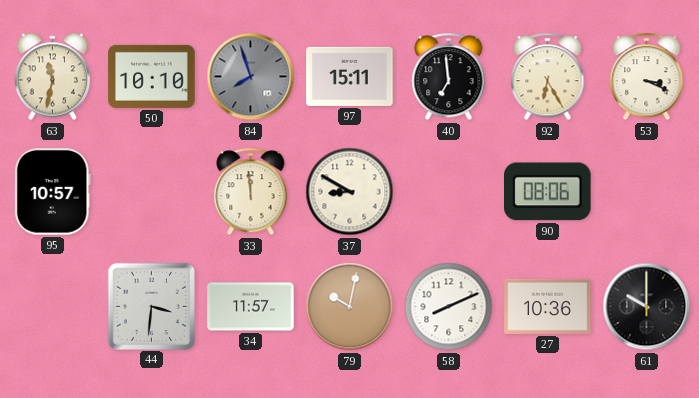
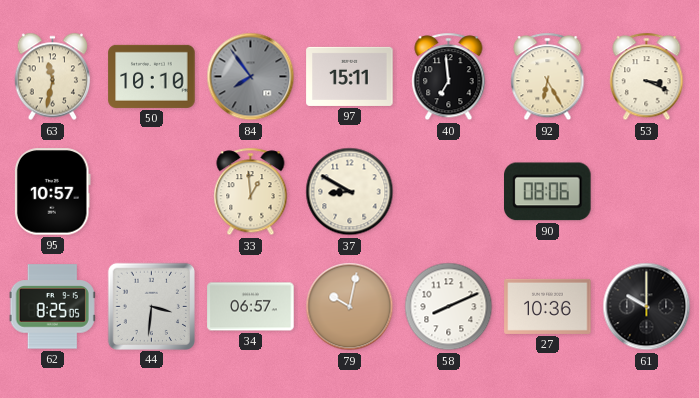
84: 7:57 -> 7:54 (251, 77)
33: 11:59 -> 12:59 (251, 192)
62: none -> 8:25 (52, 307)
34: 11:57 -> 06:57 (251, 307)
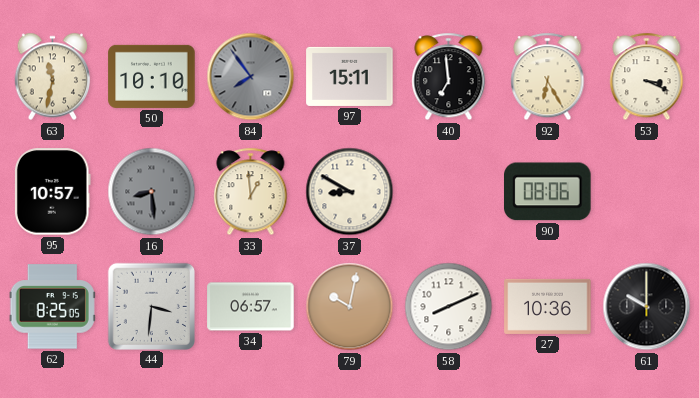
16: none -> 8:29 (152, 192)
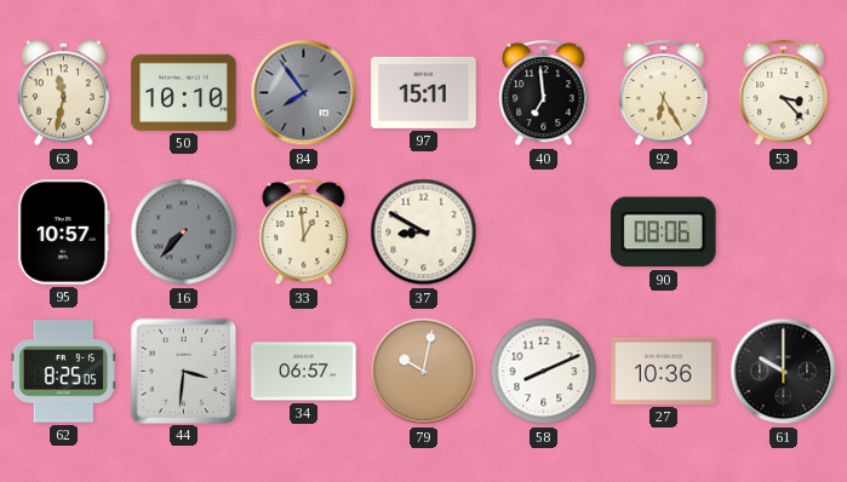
53: 3:19 -> 3:23 (784, 93)
16: 8:29 -> 7:37 (184, 233)
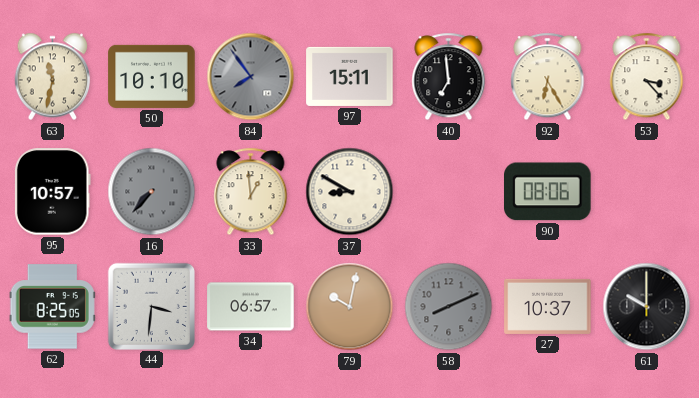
58 dial: white -> grey (449, 307)
27: 10:36 -> 10:37 (548, 306)
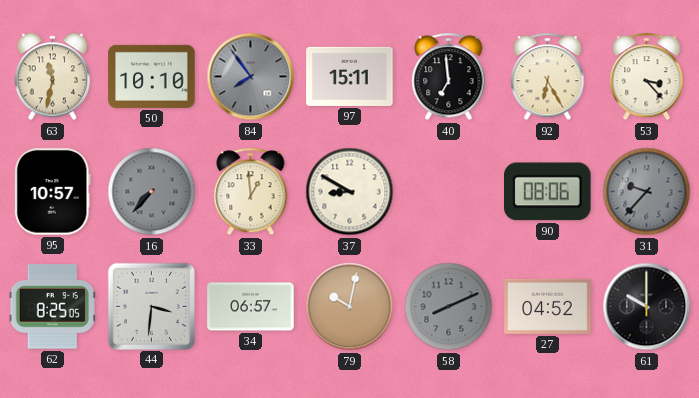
31: none -> 9:37 (647, 192)
27: 10:37 -> 04:52 (548, 306)
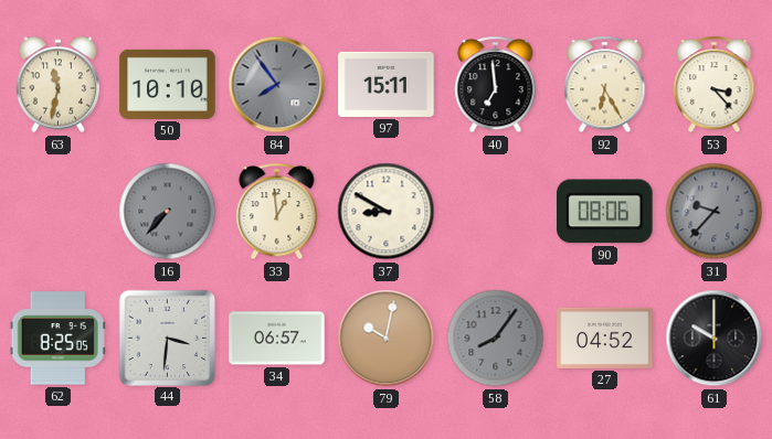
95: 10:57 -> none (52, 192)
58: 8:11 -> 8:06 (496, 339)
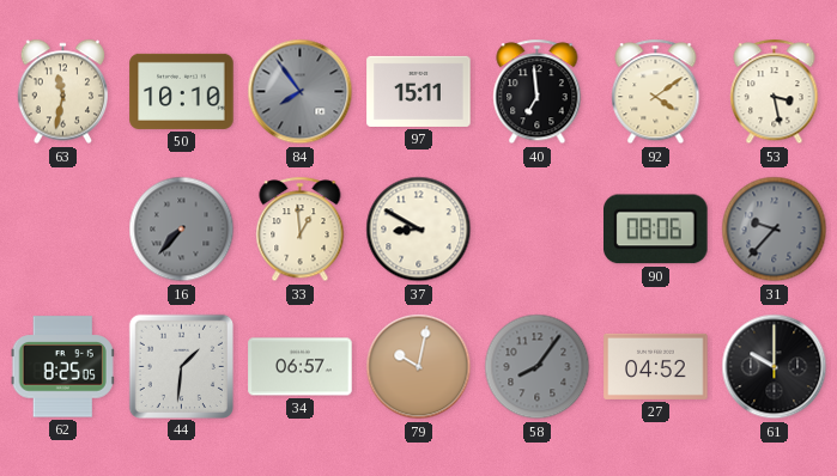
92: 6:25 -> 4:09 (656, 92)
53: 3:23 -> 3:28 (775, 92)
44: 3:31 -> 1:31 (181, 366)
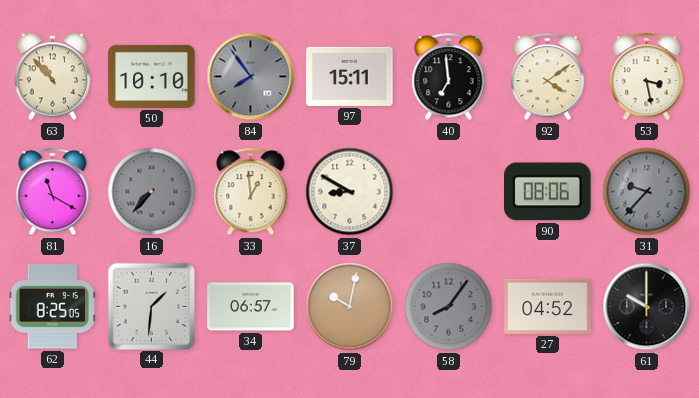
63: 11:32 -> 10:53 (53, 77)
81: none -> 11:20 (53, 192)
